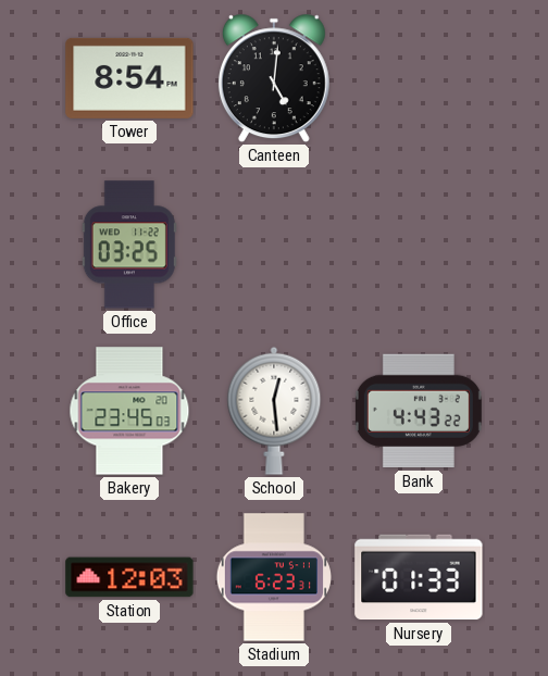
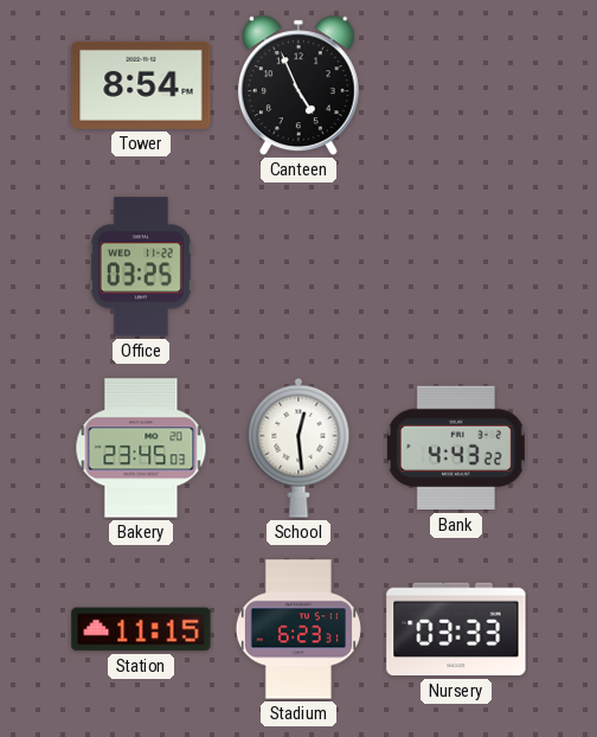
Canteen: 5:01 -> 4:56 (298, 85)
Station: 12:03 -> 11:15 (141, 629)
Nursery: 01:33 -> 03:33 (456, 629)
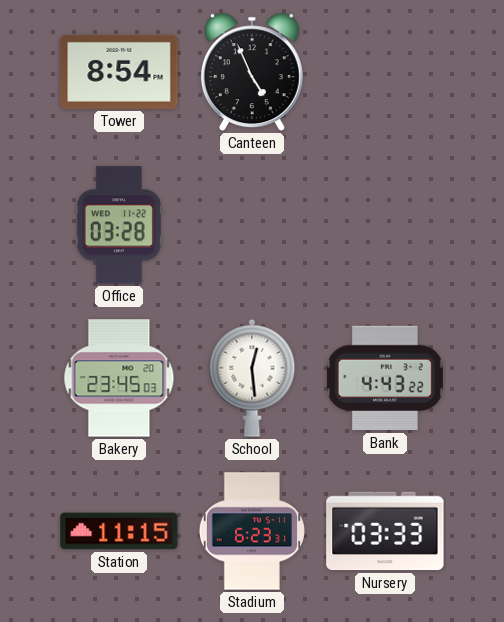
Office: 03:25 -> 03:28 (119, 225)
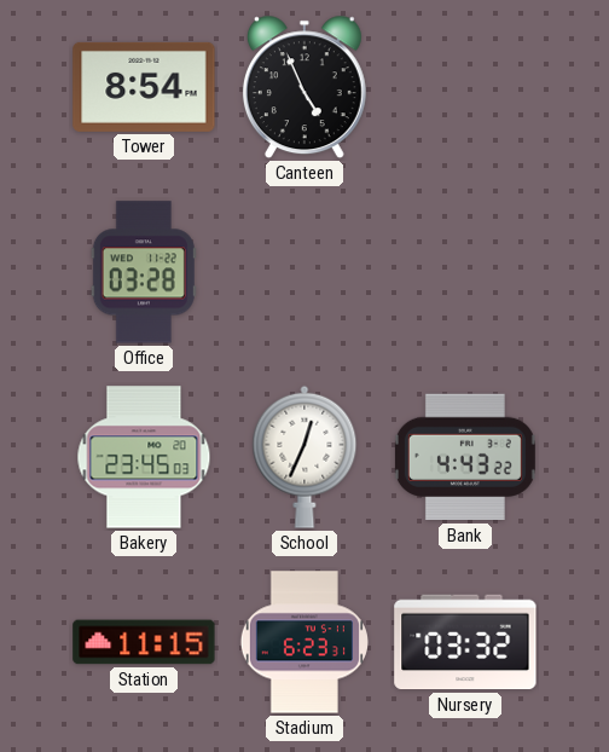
School: 12:29 -> 12:34 (304, 457)
Nursery: 03:33 -> 03:32 (465, 642)
